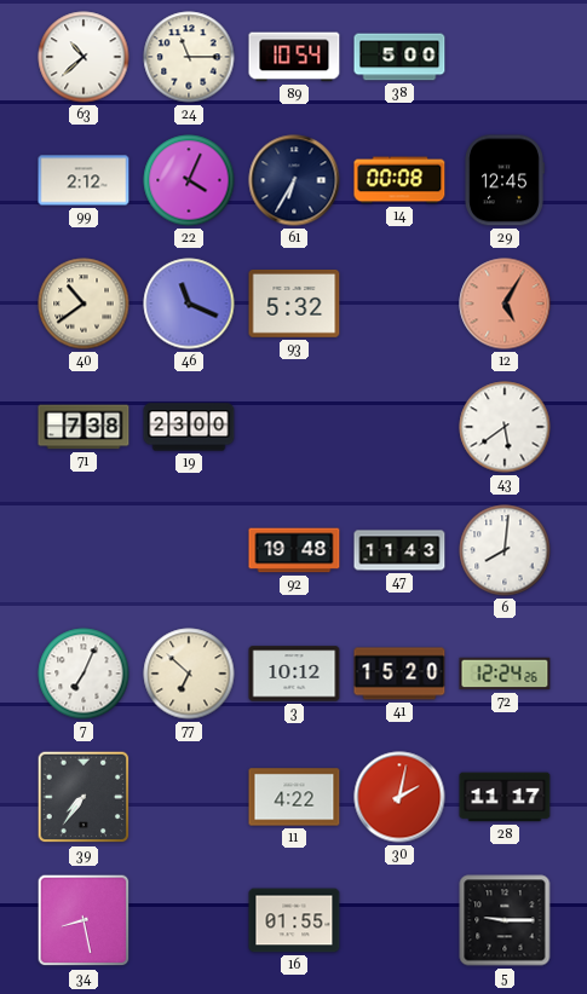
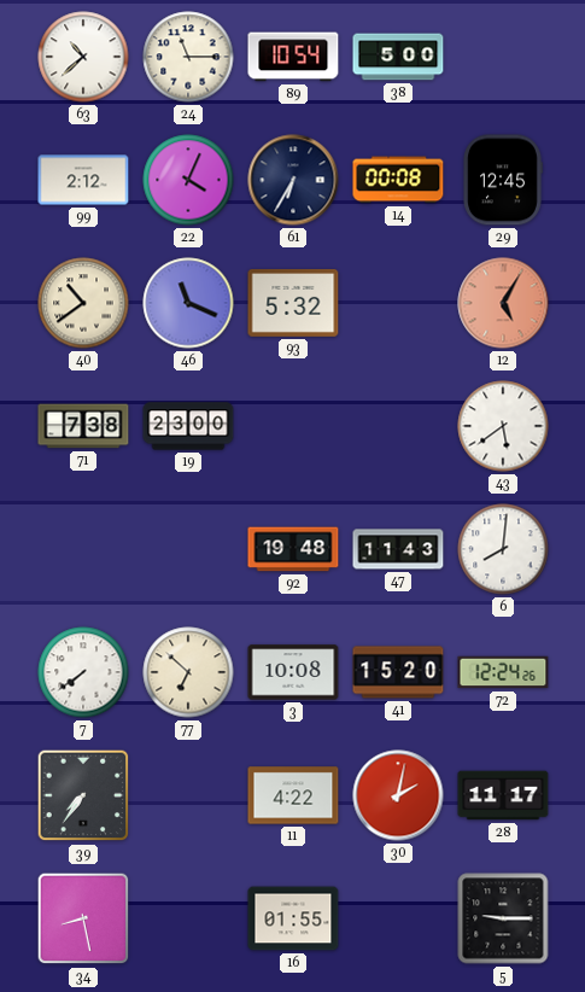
7: 7:04 -> 7:39 (83, 672)
3: 10:12 -> 10:08 (293, 672)
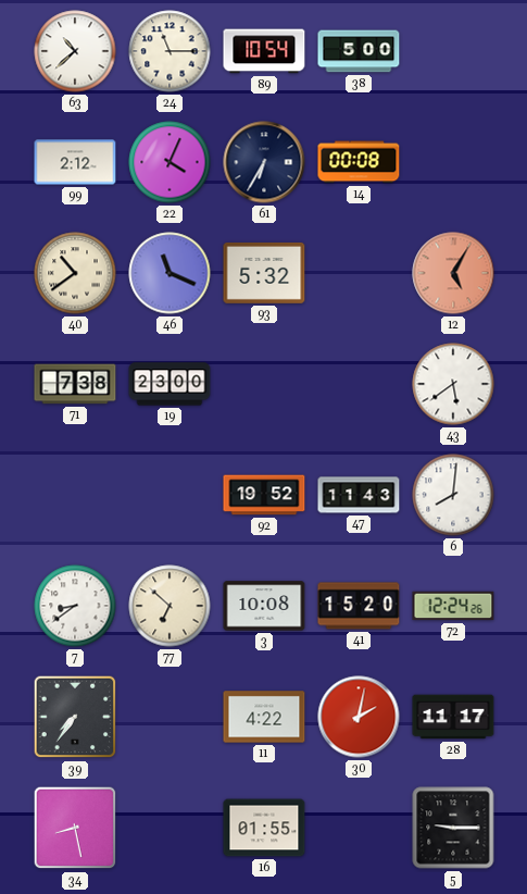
29: 12:45 -> none (503, 180)
92: 19:48 -> 19:52 (264, 495)
7: 7:39 -> 8:39 (75, 606)
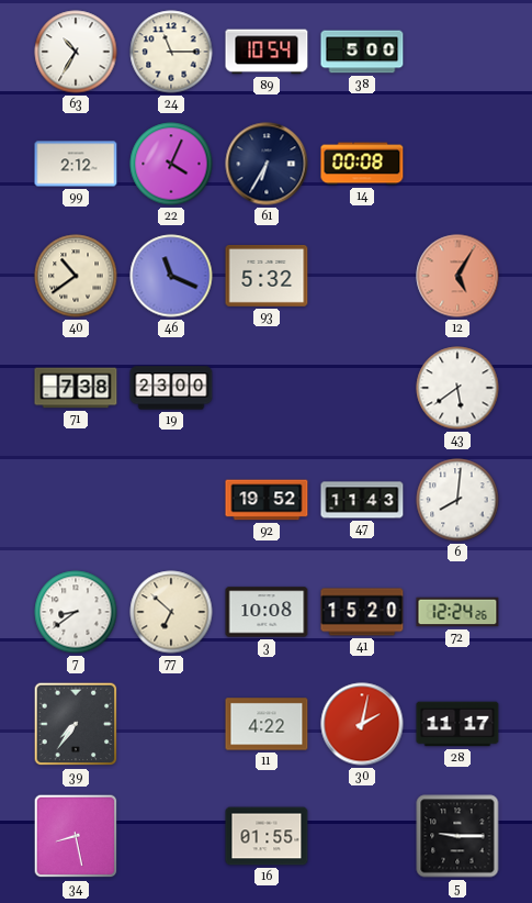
63: 10:38 -> 10:35 (76, 52)
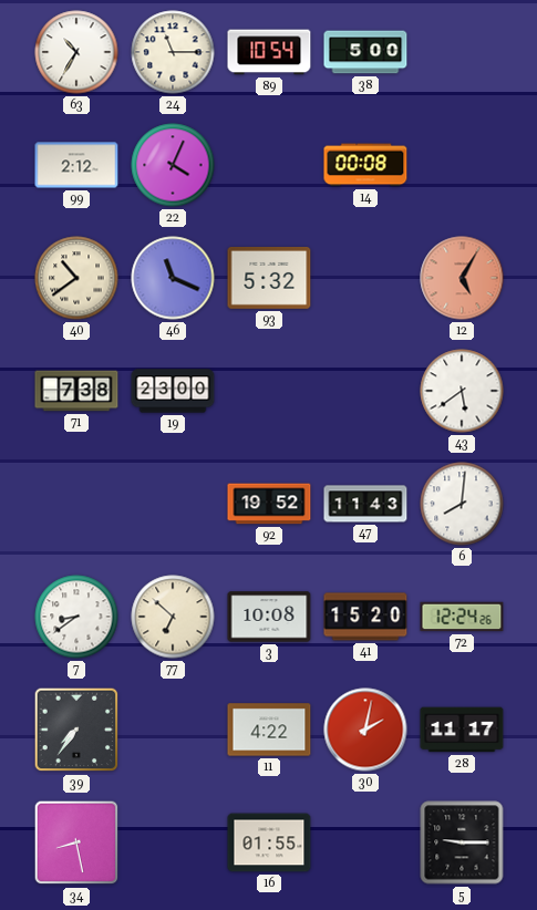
61: 6:35 -> none (267, 164)
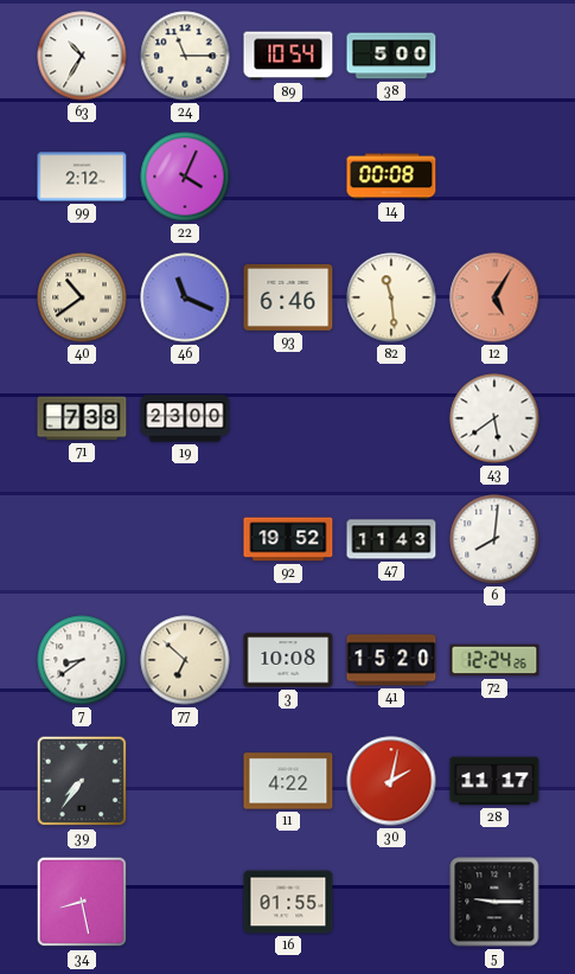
93: 5:32 -> 6:46 (288, 299)
82: none -> 11:29 (391, 297)
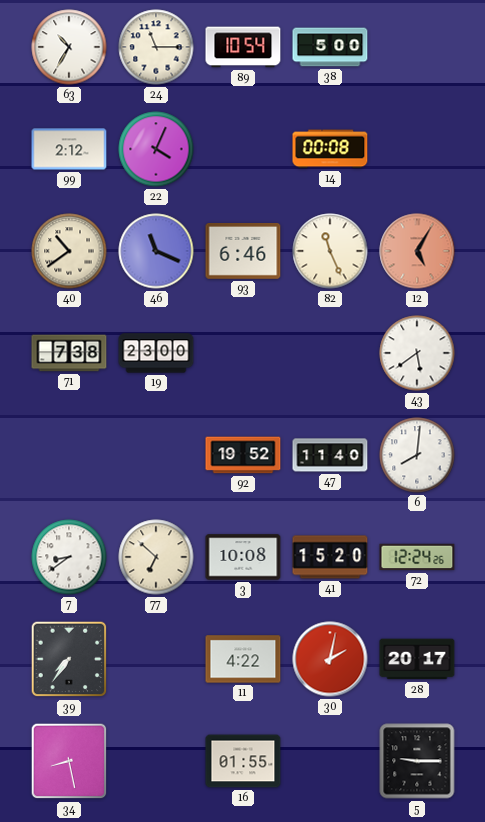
82: 11:29 -> 11:26 (330, 251)
47: 11:43 -> 11:40 (330, 455)
28: 11:17 -> 20:17 (417, 659)
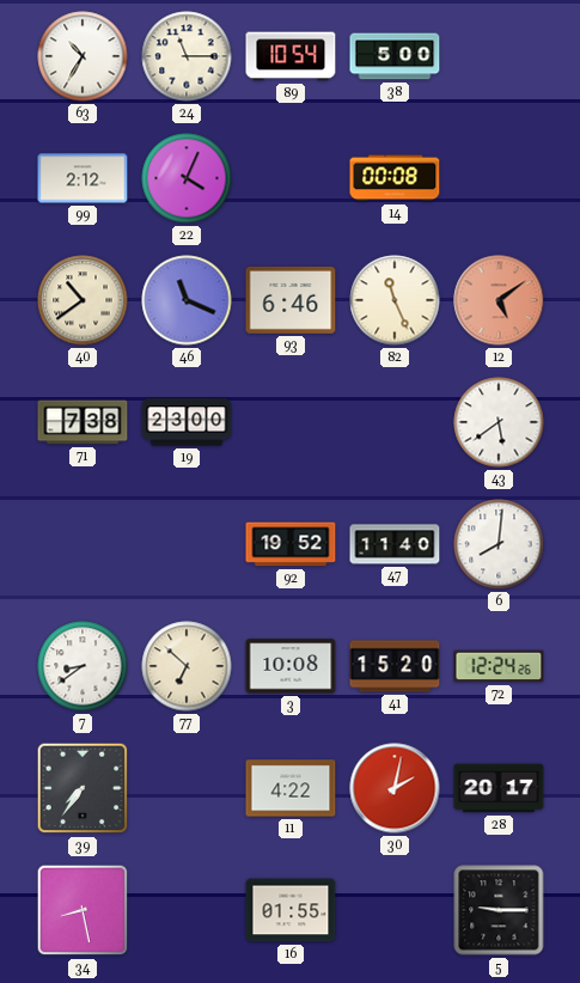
12: 5:05 -> 5:09 (499, 300)
